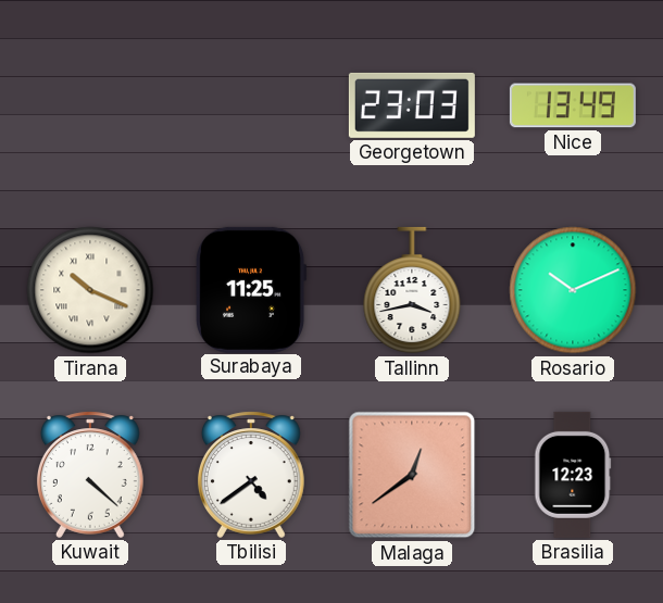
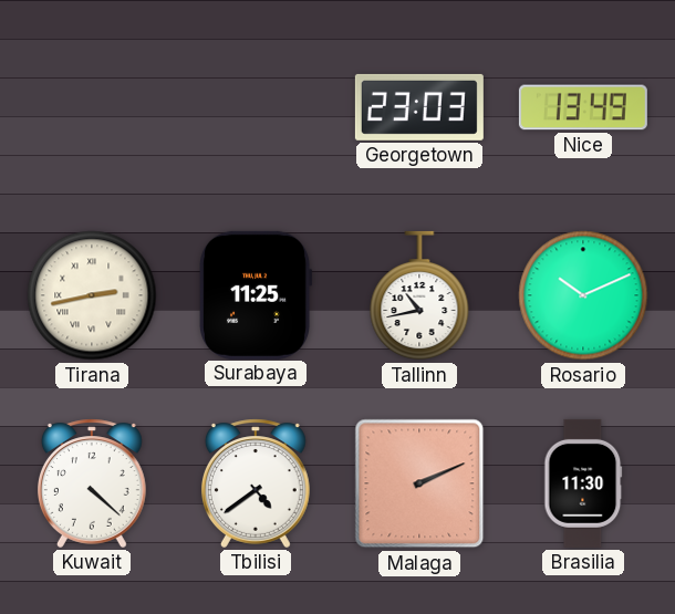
Tirana: 10:19 -> 2:43 (92, 295)
Tallinn: 3:43 -> 10:43 (419, 295)
Malaga: 12:39 -> 2:11 (419, 483)
Brasilia: 12:23 -> 11:30 (583, 483)
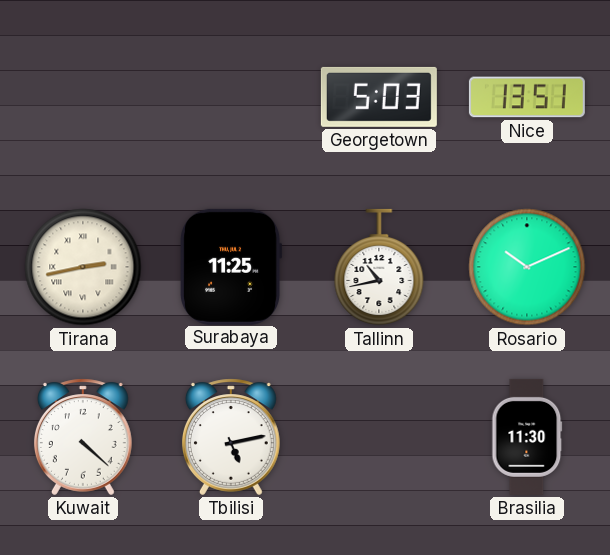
Georgetown: 23:03 -> 5:03 (379, 97)
Nice: 13:49 -> 13:51 (527, 97)
Tbilisi: 4:39 -> 5:13 (231, 437)
Malaga: 2:11 -> none (419, 483)
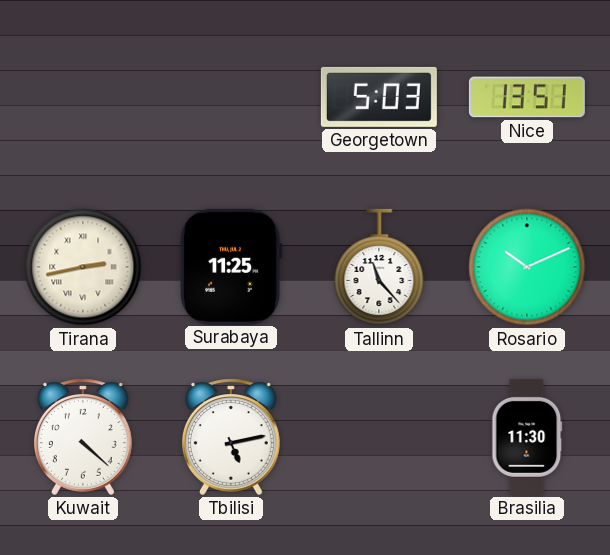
Tallinn: 10:43 -> 11:23 (379, 267)
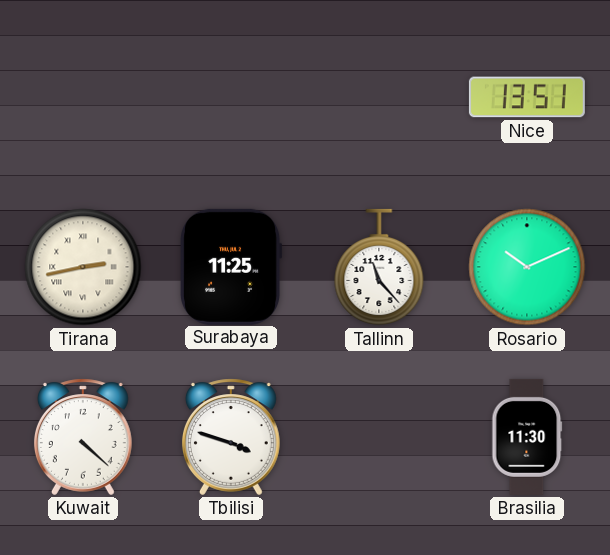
Georgetown: 5:03 -> none (379, 97)
Tbilisi: 5:13 -> 3:48 (231, 437)
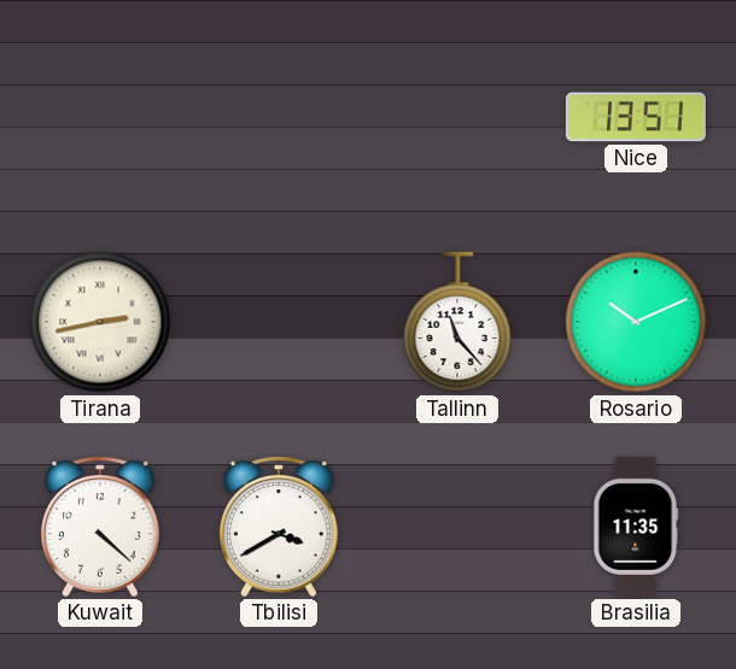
Surabaya: 11:25 -> none (232, 267)
Tbilisi: 3:48 -> 3:40 (279, 527)
Brasilia: 11:30 -> 11:35 (636, 527)
